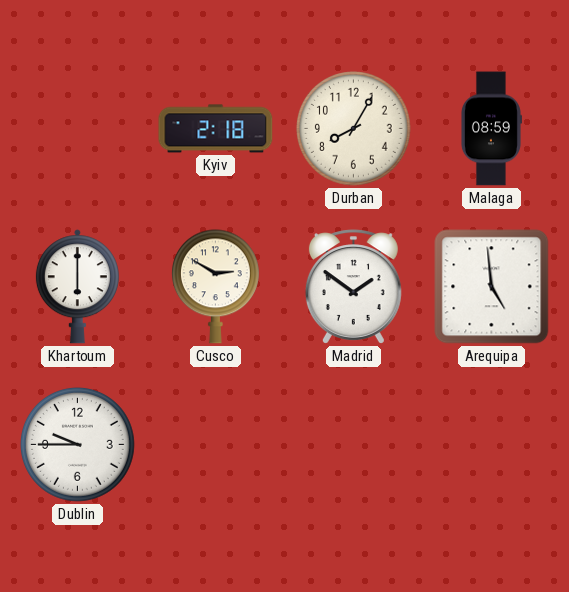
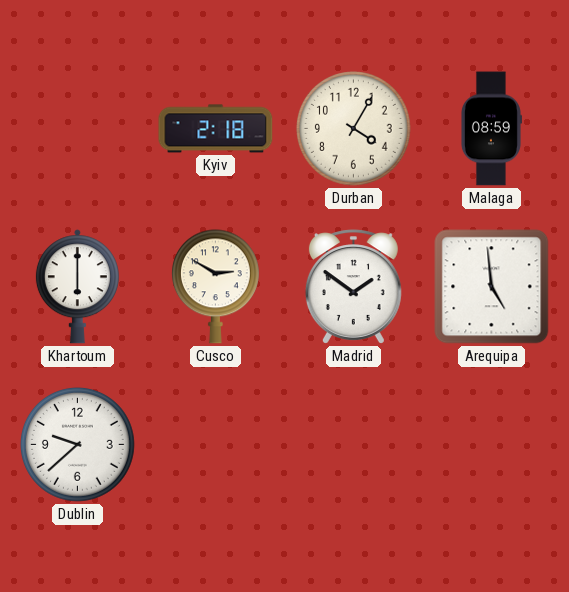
Durban: 8:05 -> 4:05 (353, 128)
Dublin: 9:45 -> 9:38 (77, 444)
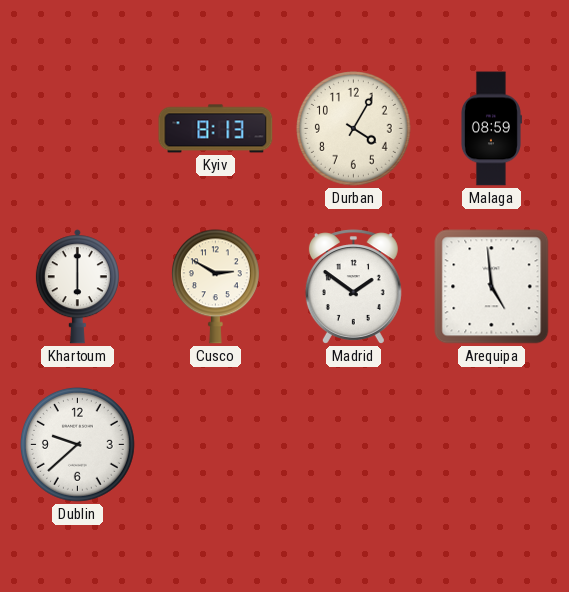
Kyiv: 2:18 -> 8:13 (216, 129)
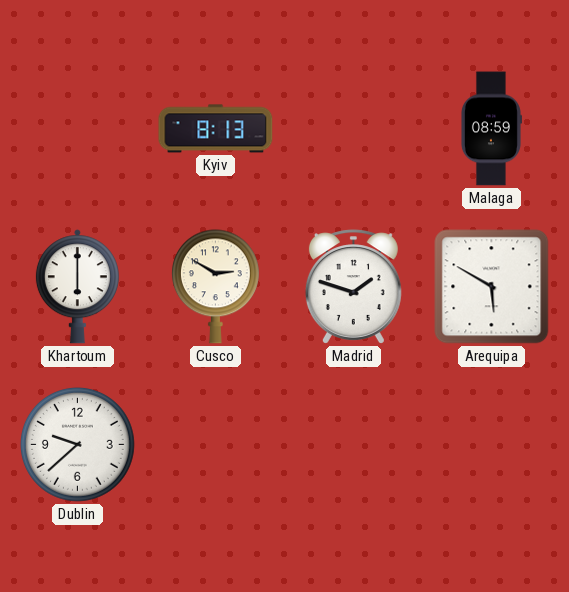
Durban: 4:05 -> none (353, 128)
Madrid: 1:51 -> 1:48 (353, 287)
Arequipa: 4:59 -> 5:50 (492, 287)
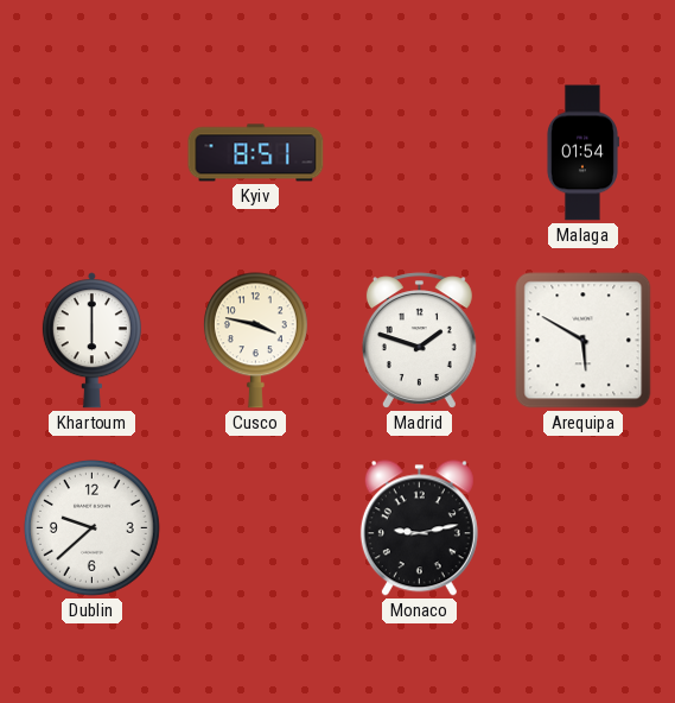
Kyiv: 8:13 -> 8:51 (256, 153)
Malaga: 08:59 -> 01:54 (582, 153)
Cusco: 2:50 -> 3:47 (255, 341)
Monaco: none -> 9:13 (419, 528)
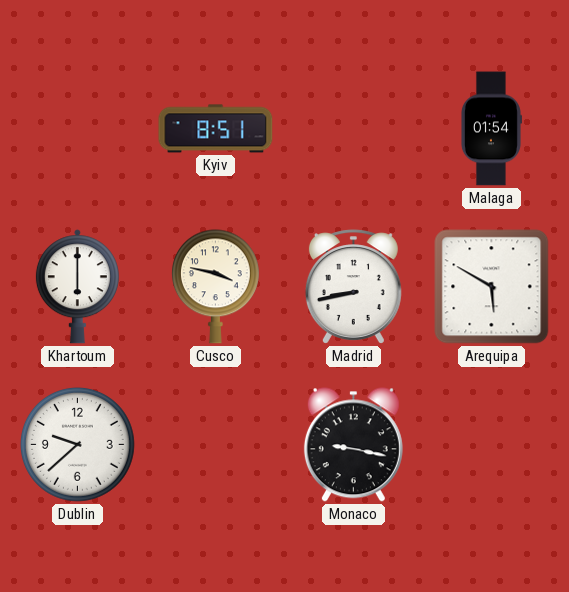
Madrid: 1:48 -> 8:43 (353, 287)
Monaco: 9:13 -> 9:17 (353, 445)
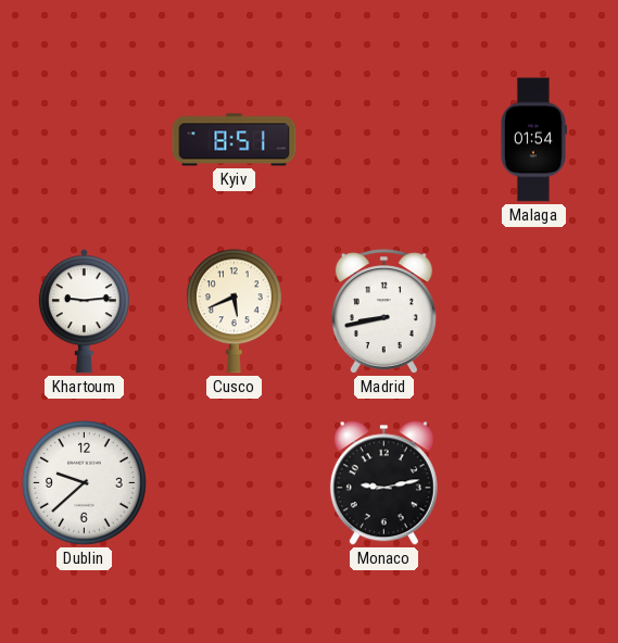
Khartoum: 6:00 -> 9:14 (84, 312)
Cusco: 3:47 -> 5:41 (234, 312)
Arequipa: 5:50 -> none (492, 287)
Monaco: 9:17 -> 9:13 (383, 483)
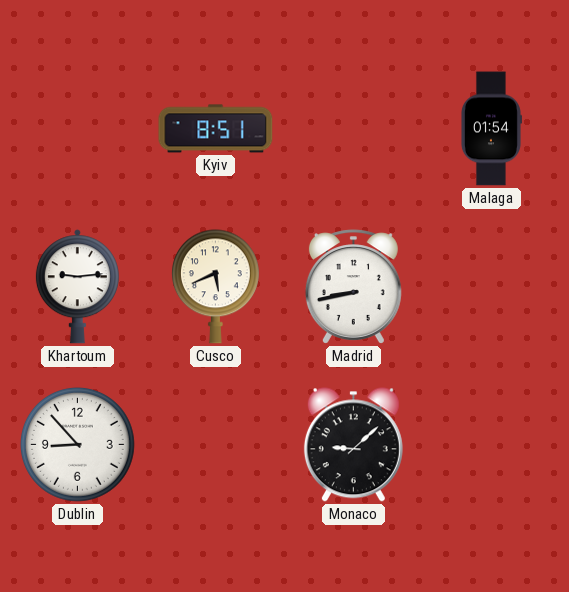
Dublin: 9:38 -> 8:53 (77, 444)
Monaco: 9:13 -> 9:08 (353, 445)
